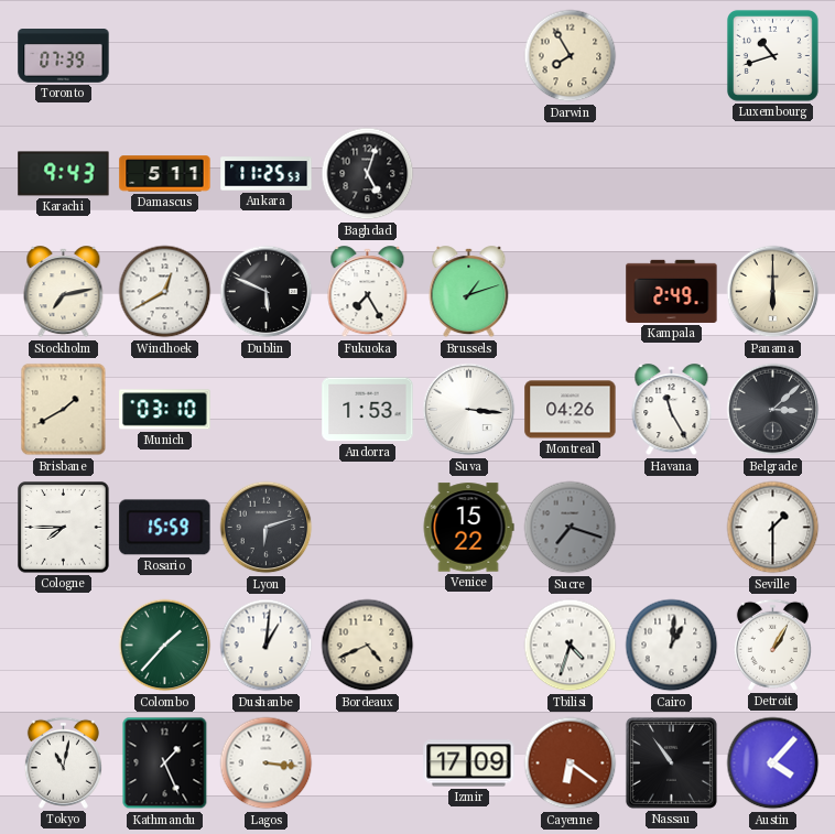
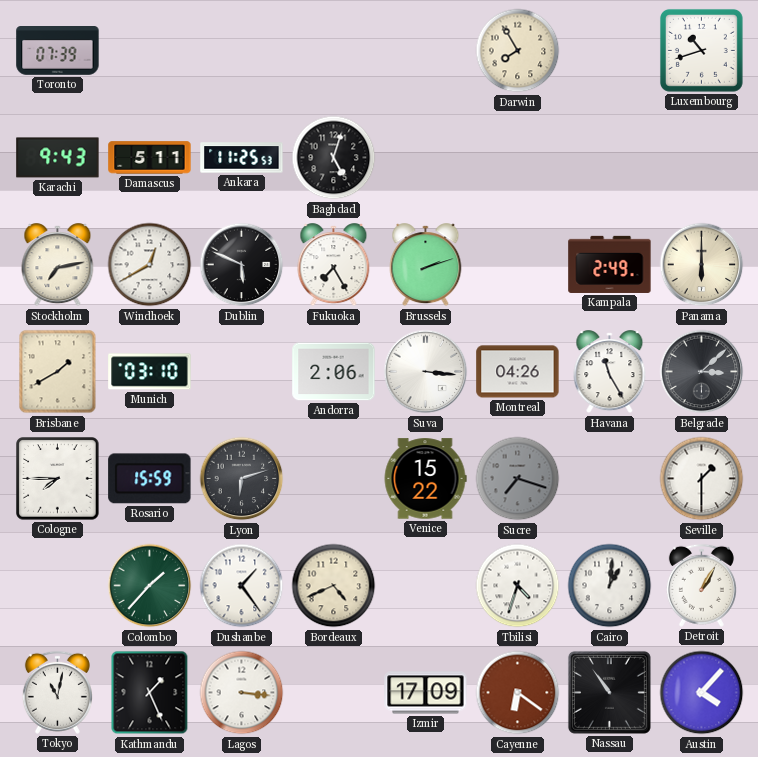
Brussels: 1:12 -> 2:12 (426, 265)
Andorra: 1:53 -> 2:06 (334, 372)
Dushanbe: 1:01 -> 1:24 (242, 586)
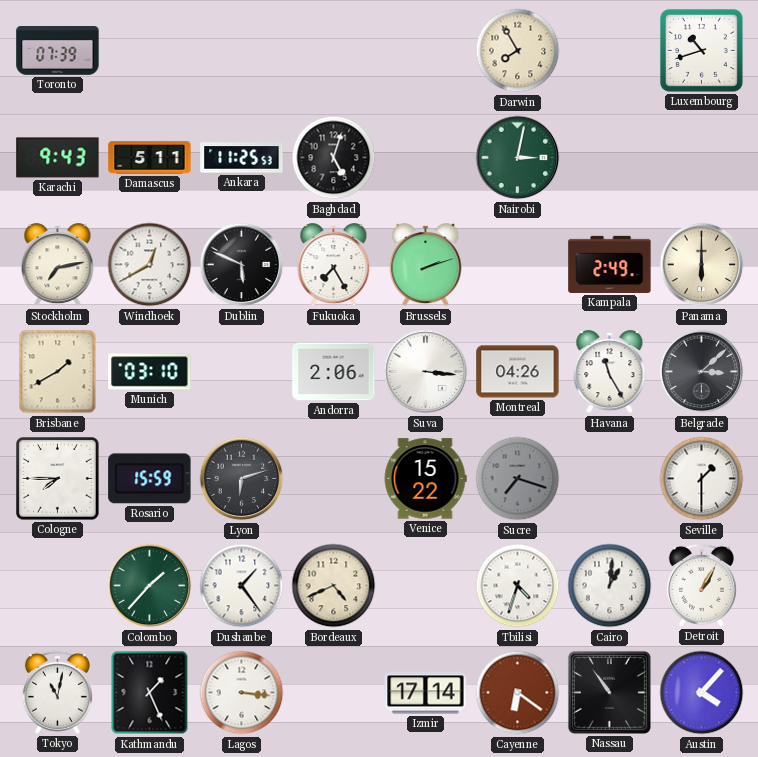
Nairobi: none -> 3:02 (518, 158)
Izmir: 17:09 -> 17:14 (426, 693)
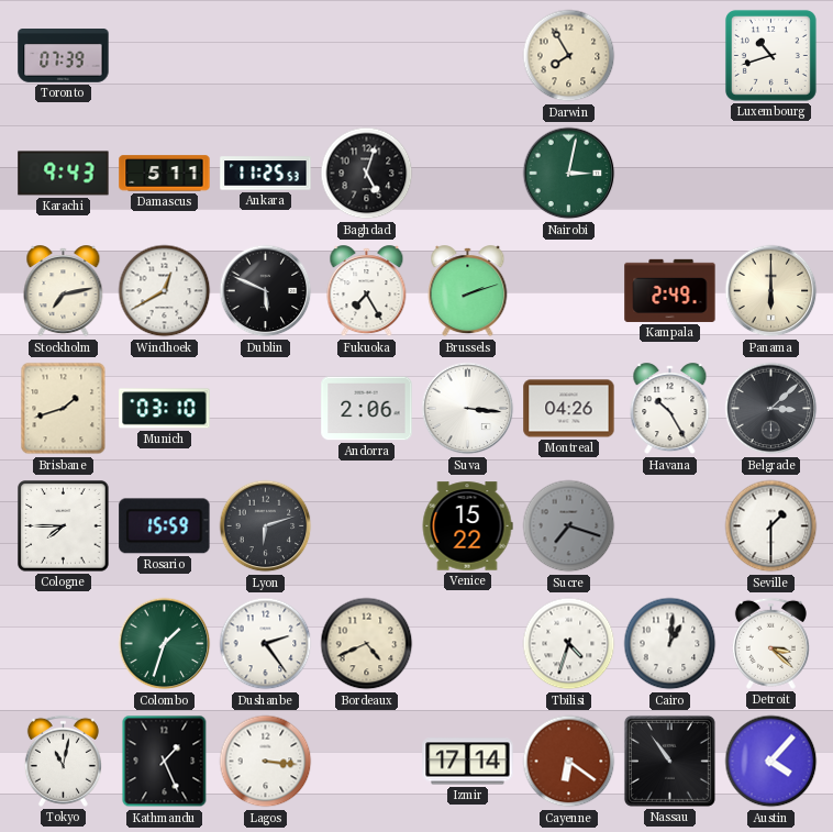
Brisbane: 1:40 -> 1:42 (64, 409)
Havana: 11:25 -> 10:25 (670, 409)
Colombo: 1:37 -> 1:33 (165, 644)
Dushanbe: 1:24 -> 2:24 (266, 644)
Detroit: 1:05 -> 3:22 (770, 643)
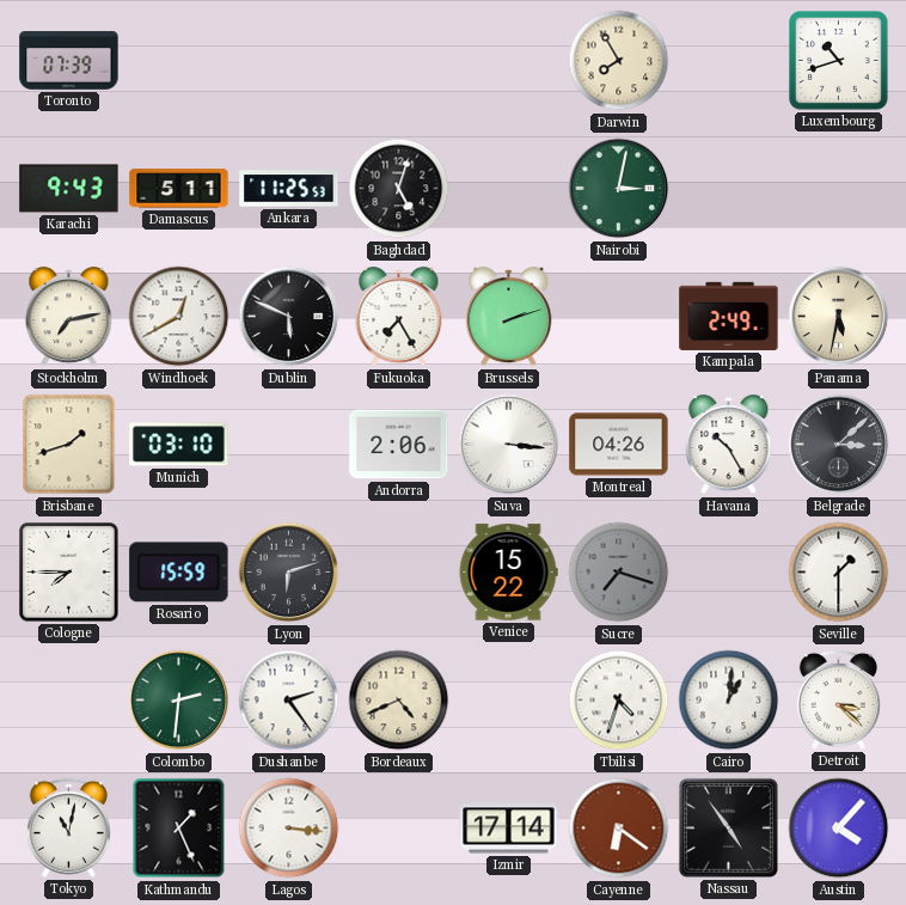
Panama: 6:00 -> 5:32 (839, 317)
Colombo: 1:33 -> 2:31 (179, 701)
Nassau: 10:54 -> 4:54 (728, 827)
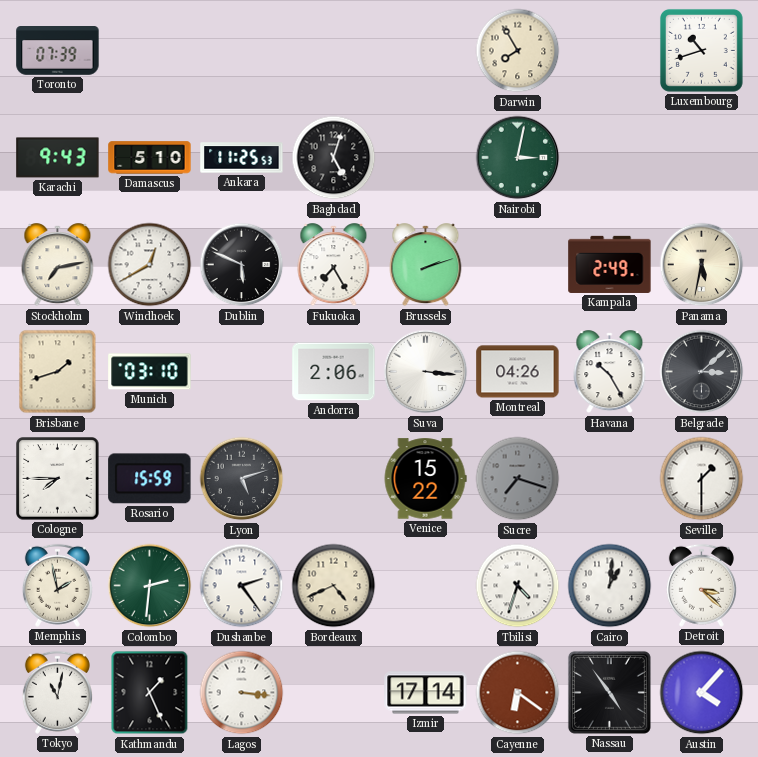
Damascus: 5:11 -> 5:10 (150, 158)
Lyon: 6:12 -> 5:12 (242, 479)
Memphis: none -> 1:58 (57, 585)
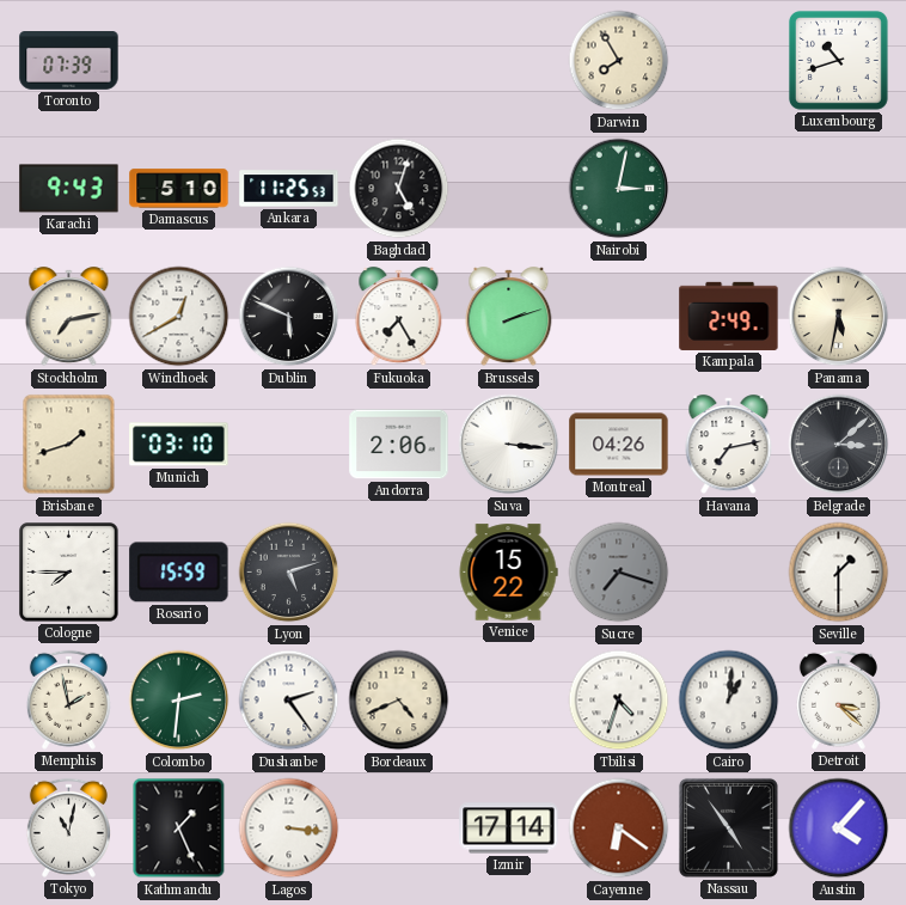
Havana: 10:25 -> 7:13 (729, 445)
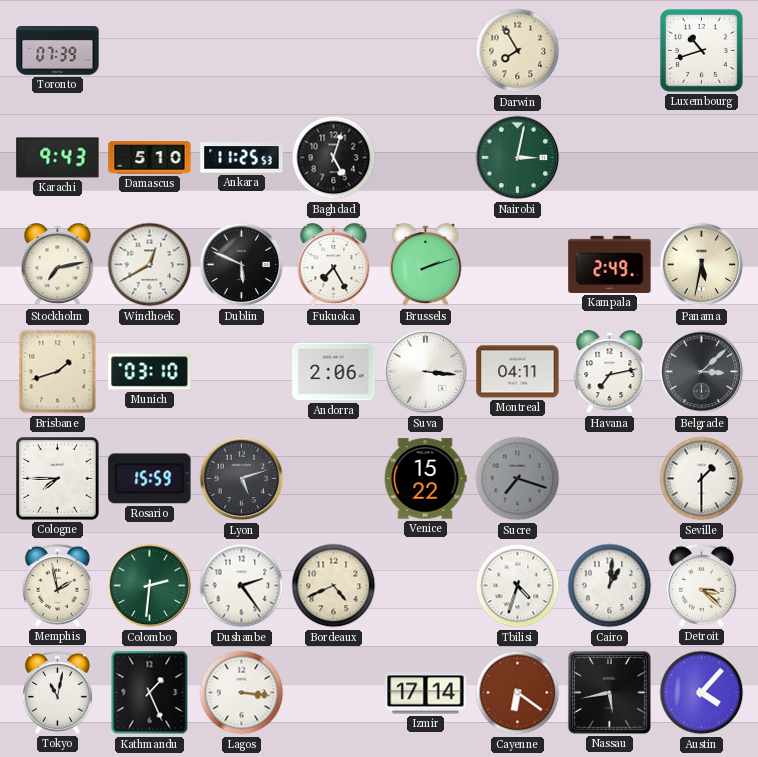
Montreal: 04:26 -> 04:11 (518, 372)
Nassau: 4:54 -> 5:43 (609, 692)
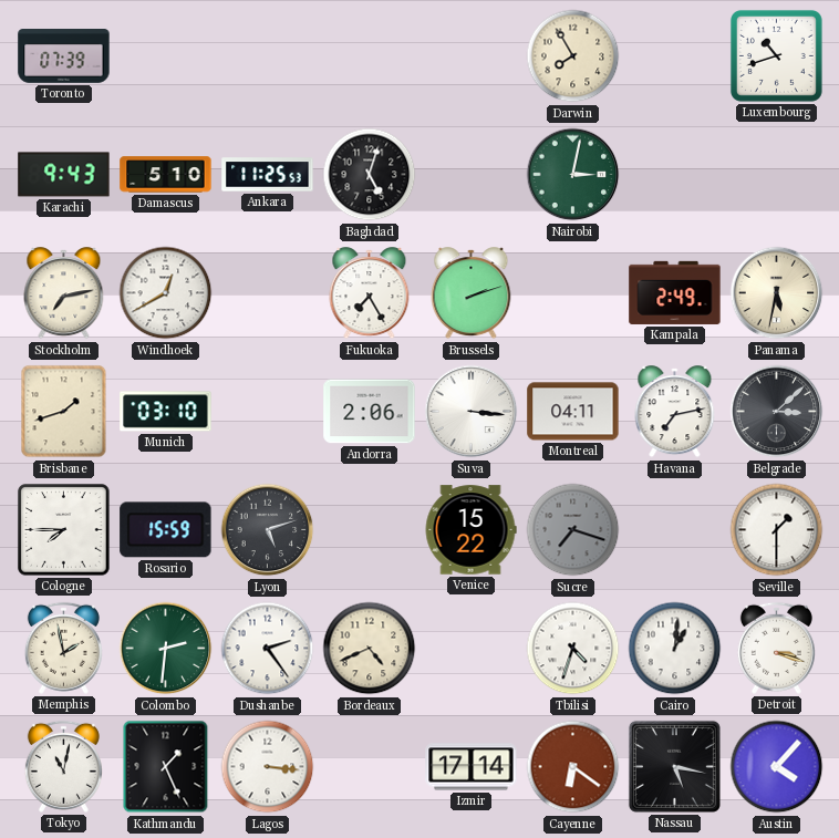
Dublin: 5:49 -> none (242, 265)
Detroit: 3:22 -> 3:18 (776, 648)
Nassau: 5:43 -> 5:17 (674, 766)
